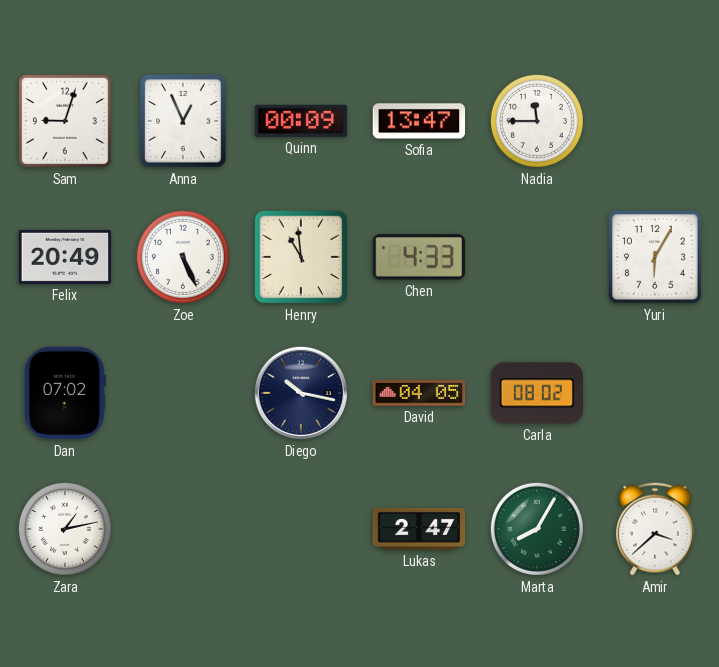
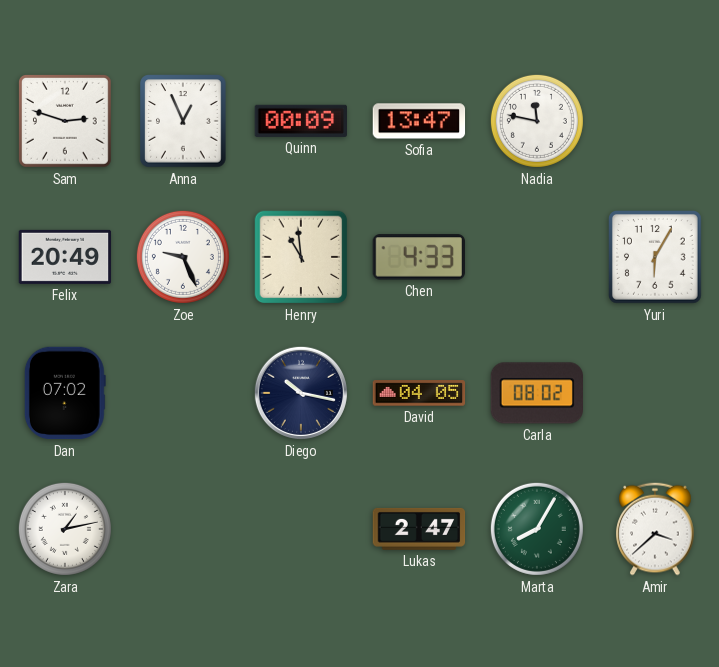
Sam: 9:03 -> 2:48 (66, 122)
Nadia: 11:45 -> 11:47 (537, 121)
Zoe: 5:26 -> 9:26 (183, 257)
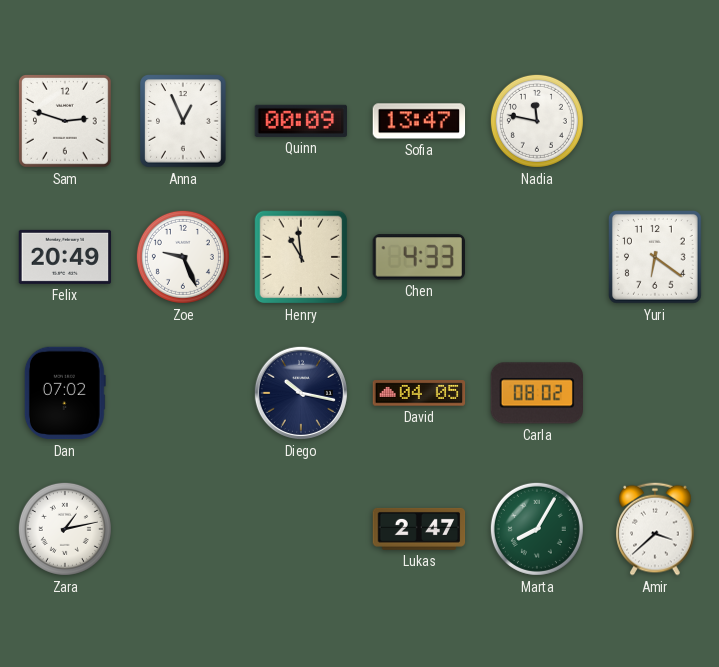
Yuri: 6:05 -> 6:21 (656, 258)
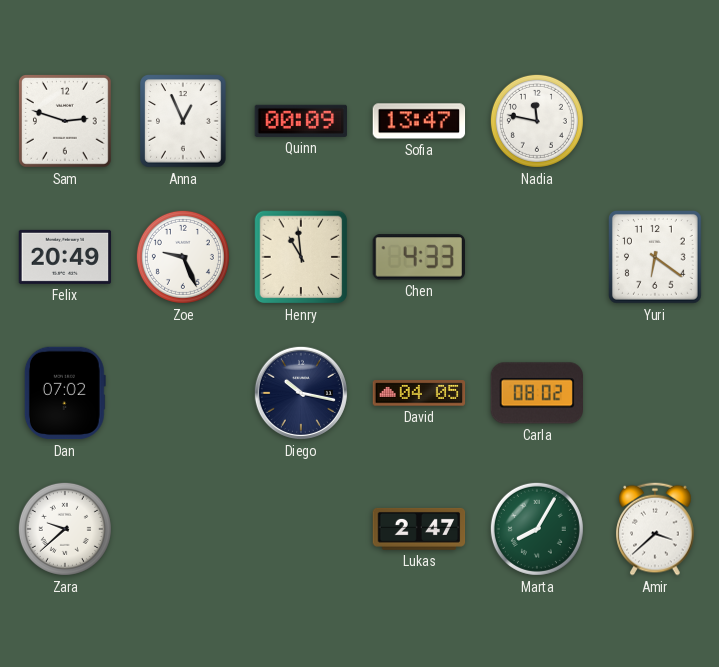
Zara: 1:13 -> 9:38 (65, 529)
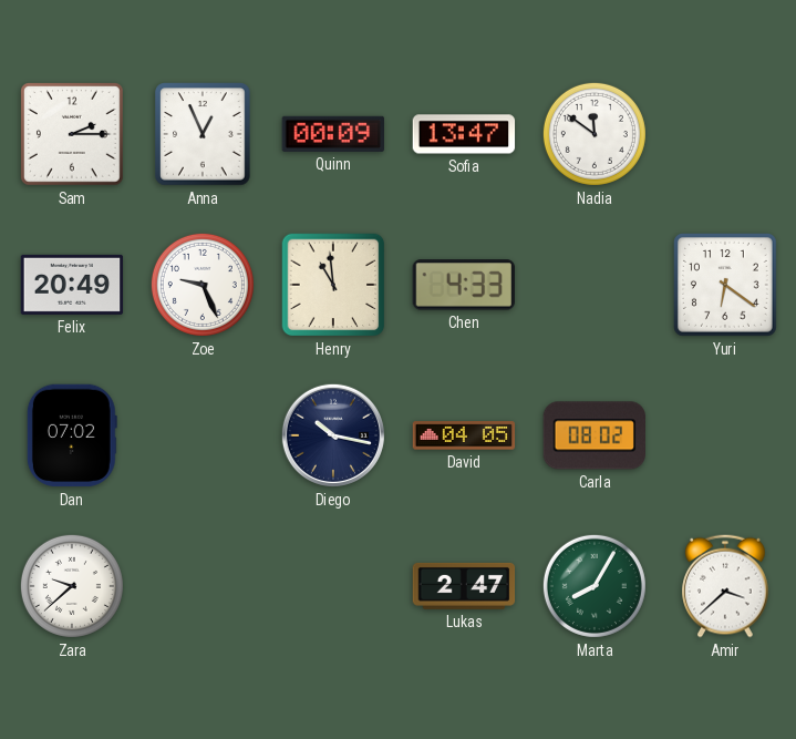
Sam: 2:48 -> 2:15 (73, 135)
Nadia: 11:47 -> 11:51 (595, 134)
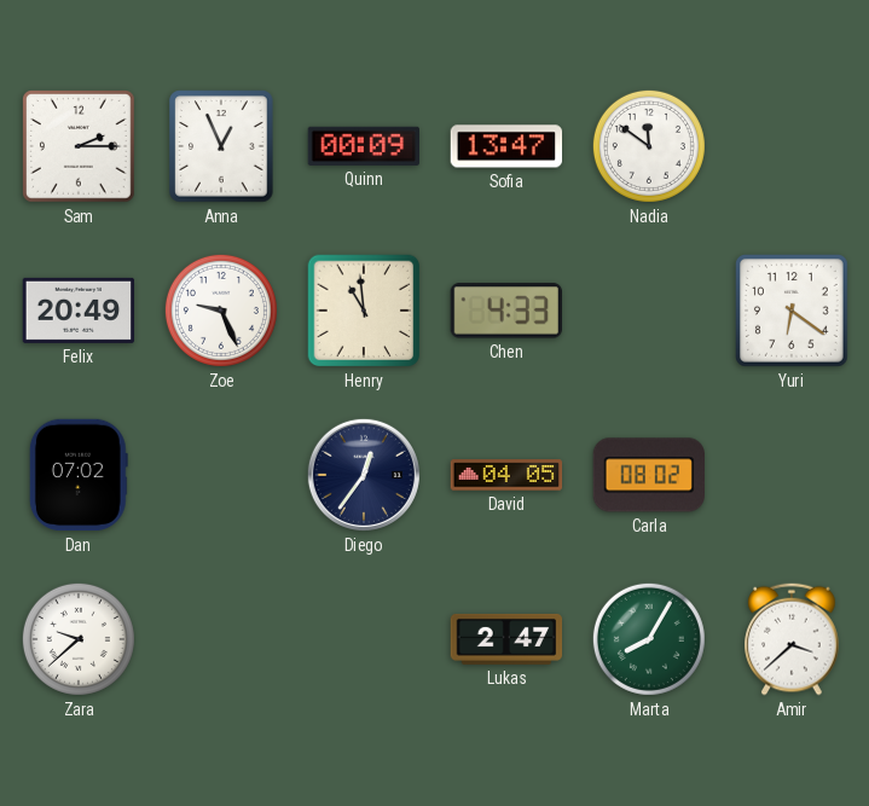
Diego: 10:17 -> 12:36 (364, 475)
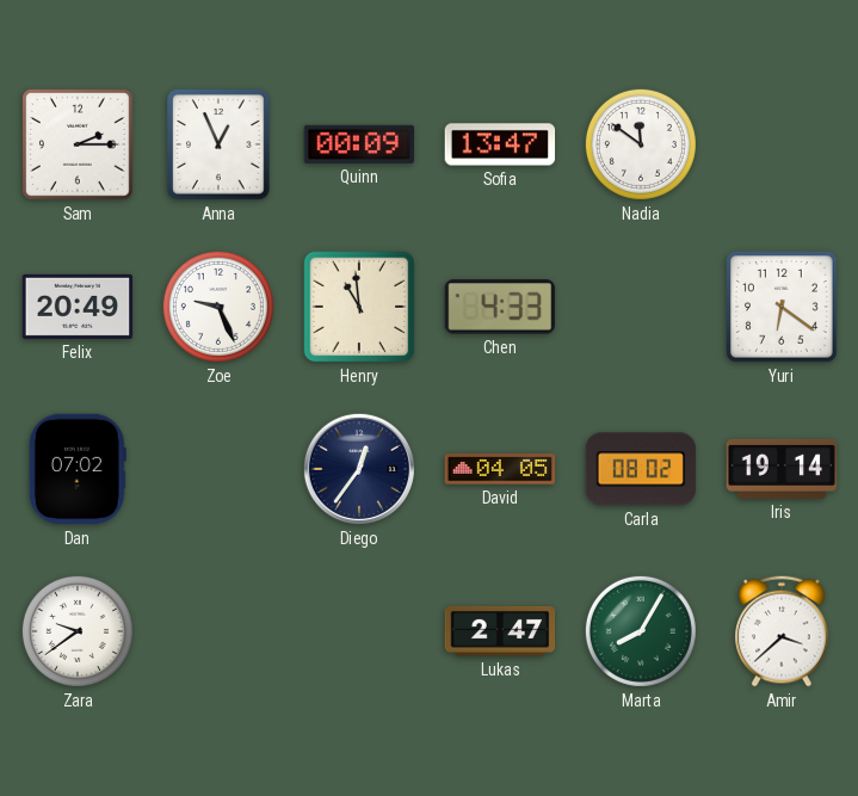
Iris: none -> 19:14 (782, 469)
Zara: 9:38 -> 9:39 (78, 631)
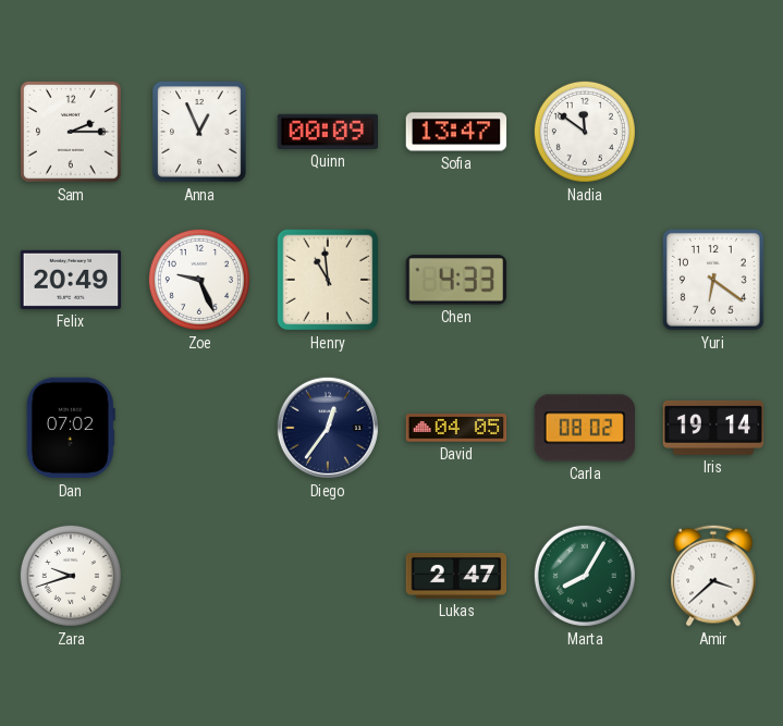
Zara: 9:39 -> 9:42 (71, 576)
